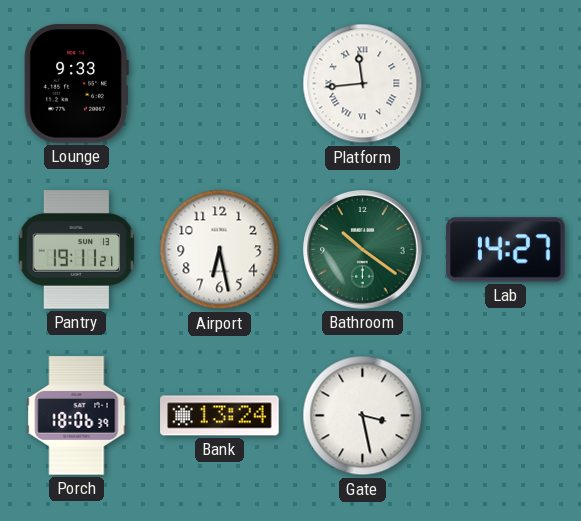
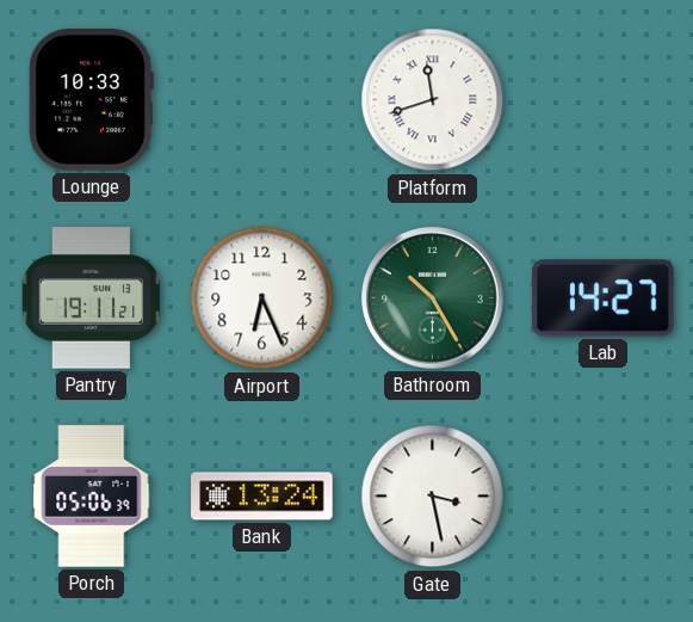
Lounge: 9:33 -> 10:33 (91, 100)
Platform: 11:44 -> 11:42 (433, 100)
Airport: 6:28 -> 6:26 (262, 298)
Bathroom: 10:21 -> 10:25 (433, 298)
Porch: 18:06 -> 05:06 (92, 497)
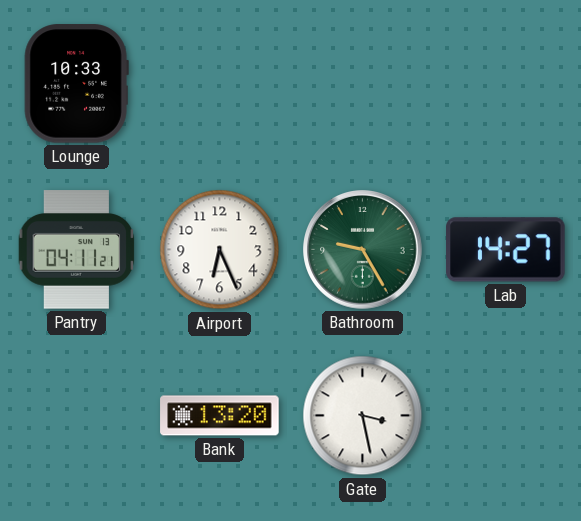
Platform: 11:42 -> none (433, 100)
Pantry: 19:11 -> 04:11 (77, 250)
Bathroom: 10:25 -> 9:25 (363, 250)
Porch: 05:06 -> none (92, 497)
Bank: 13:24 -> 13:20 (220, 416)
